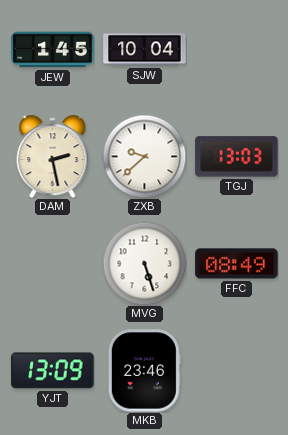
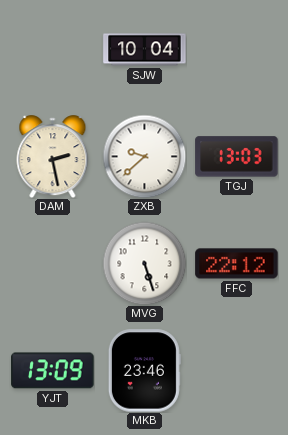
JEW: 1:45 -> none (53, 50)
FFC: 08:49 -> 22:12 (237, 264)
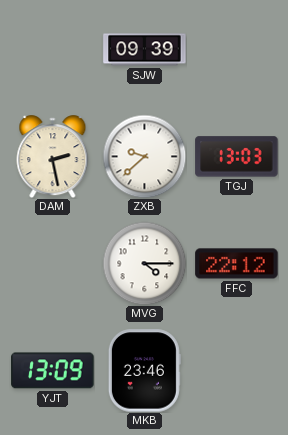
SJW: 10:04 -> 09:39 (145, 50)
MVG: 5:27 -> 4:15 (144, 263)
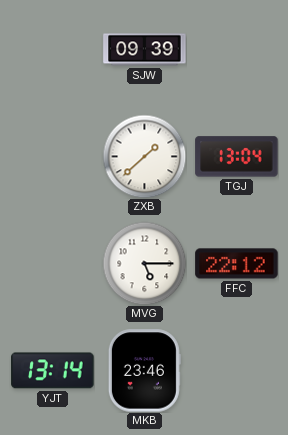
DAM: 2:28 -> none (53, 157)
ZXB: 9:38 -> 1:38 (144, 156)
TGJ: 13:03 -> 13:04 (237, 157)
MVG: 4:15 -> 5:15 (144, 263)
YJT: 13:09 -> 13:14 (53, 371)
